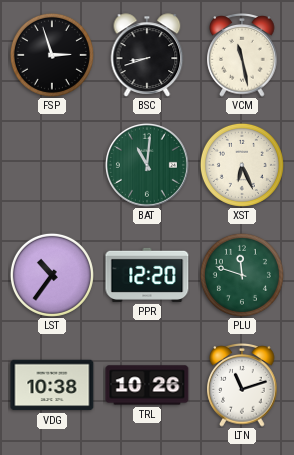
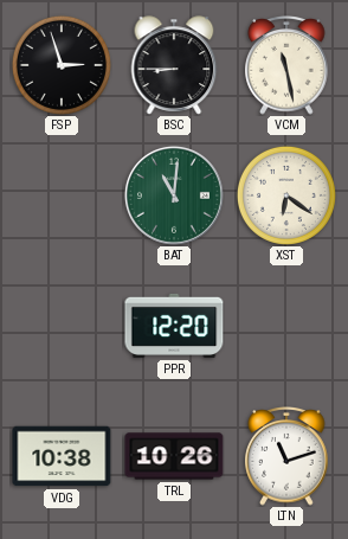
BSC: 8:42 -> 8:45 (174, 65)
XST: 6:26 -> 6:21 (286, 195)
LST: 10:36 -> none (52, 275)
PLU: 11:48 -> none (242, 275)
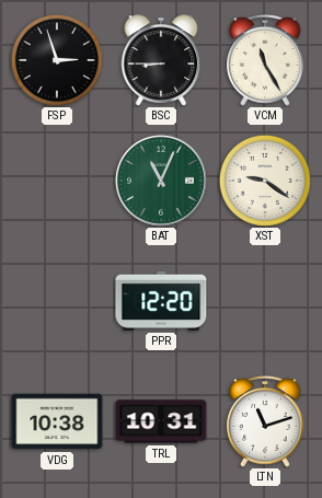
VCM: 11:28 -> 11:25 (265, 61)
BAT: 11:01 -> 11:04 (161, 181)
XST: 6:21 -> 9:21 (265, 181)
TRL: 10:26 -> 10:31 (161, 421)
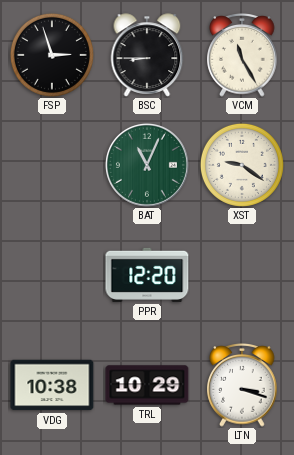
TRL: 10:31 -> 10:29 (147, 385)
LTN: 11:12 -> 3:18 (242, 386)
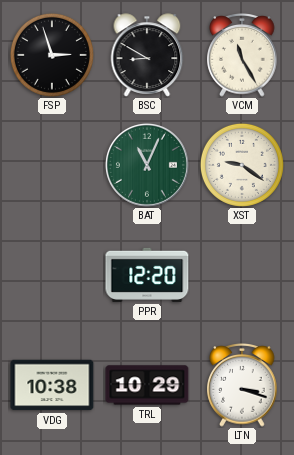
BSC: 8:45 -> 8:50 (147, 55)
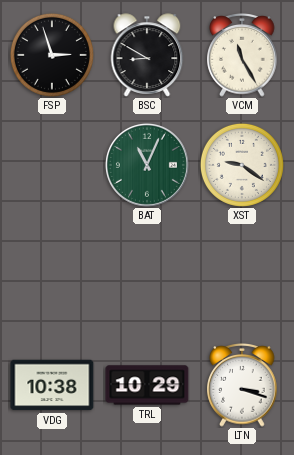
PPR: 12:20 -> none (147, 275)
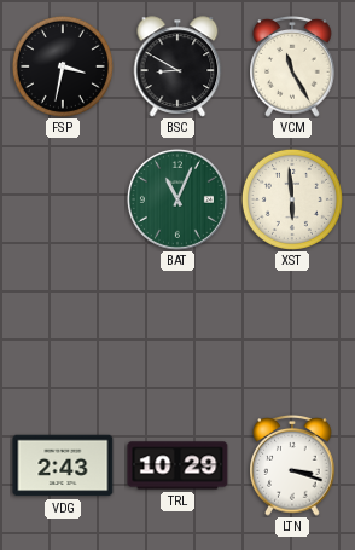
FSP: 2:57 -> 3:32 (63, 66)
XST: 9:21 -> 5:59 (292, 199)
VDG: 10:38 -> 2:43 (63, 465)
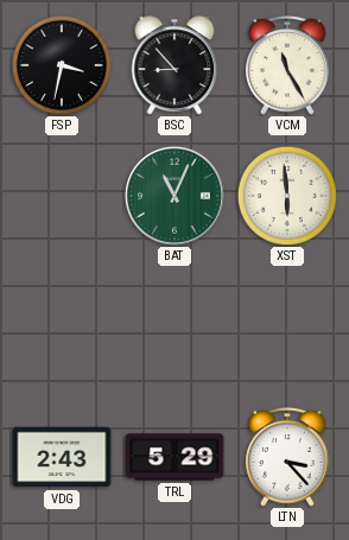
BSC: 8:50 -> 8:53 (174, 65)
TRL: 10:29 -> 5:29 (174, 457)
LTN: 3:18 -> 3:23 (287, 458)
